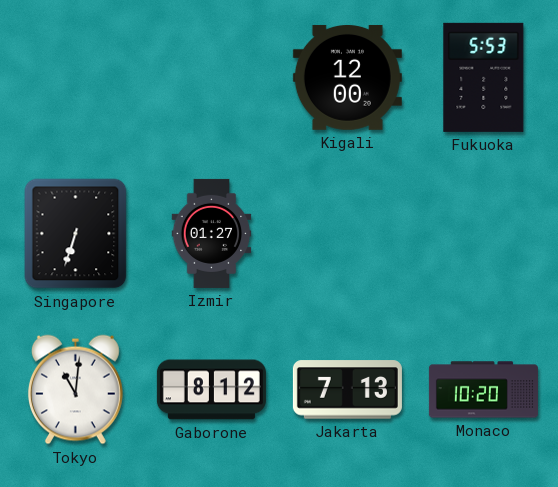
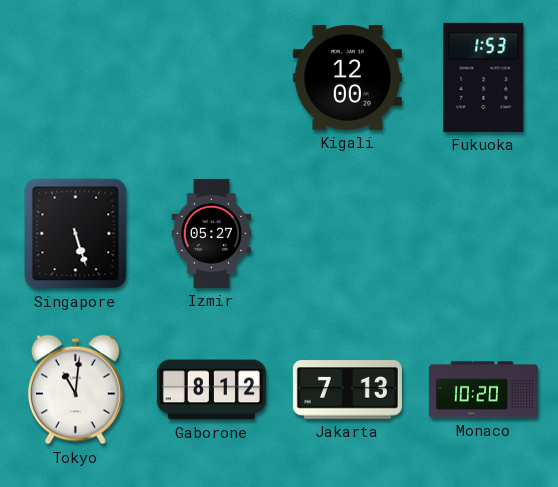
Fukuoka: 5:53 -> 1:53 (484, 77)
Singapore: 6:33 -> 5:27 (76, 234)
Izmir: 01:27 -> 05:27 (212, 233)
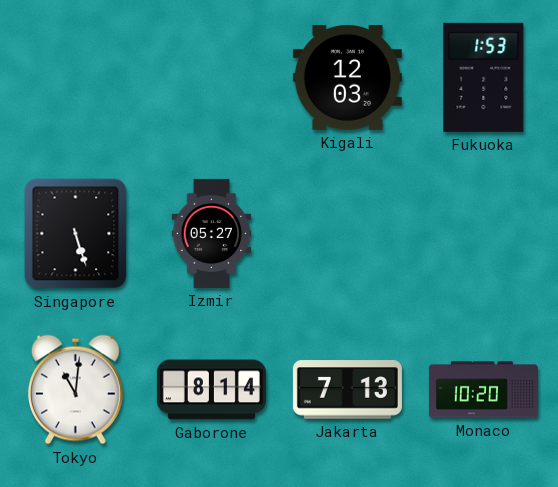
Kigali: 12:00 -> 12:03 (347, 77)
Gaborone: 8:12 -> 8:14 (211, 390)
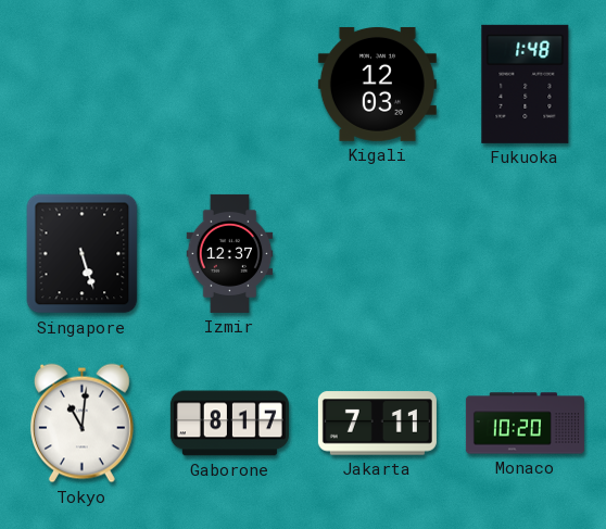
Fukuoka: 1:53 -> 1:48 (526, 84)
Izmir: 05:27 -> 12:37 (230, 253)
Gaborone: 8:14 -> 8:17 (229, 424)
Jakarta: 7:13 -> 7:11 (377, 424)
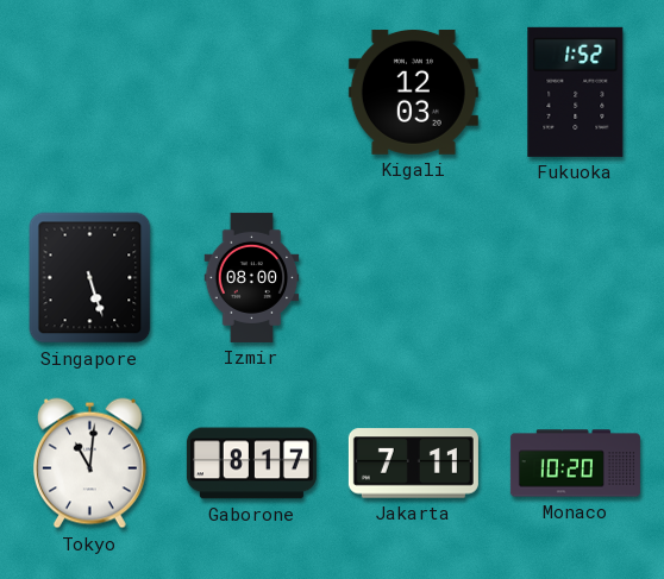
Fukuoka: 1:48 -> 1:52 (576, 92)
Izmir: 12:37 -> 08:00 (252, 277)
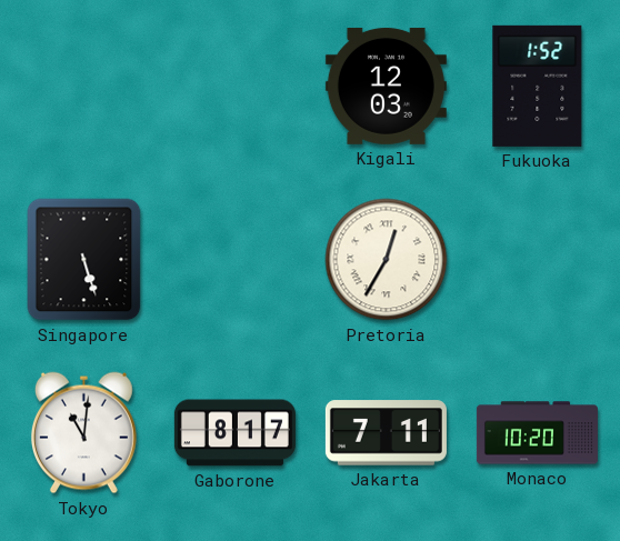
Izmir: 08:00 -> none (252, 277)
Pretoria: none -> 12:35 (387, 260)
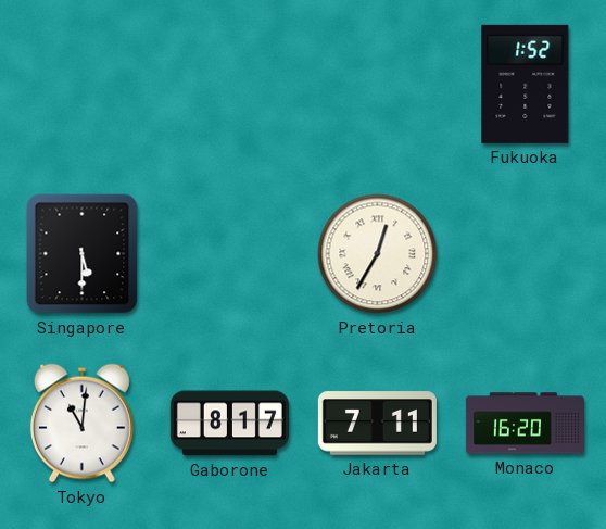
Kigali: 12:03 -> none (386, 86)
Singapore: 5:27 -> 5:30 (83, 254)
Monaco: 10:20 -> 16:20 (525, 424)
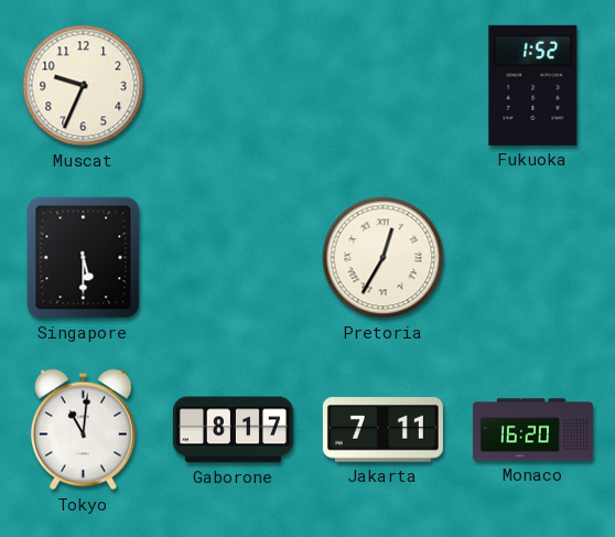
Muscat: none -> 9:34 (84, 86)
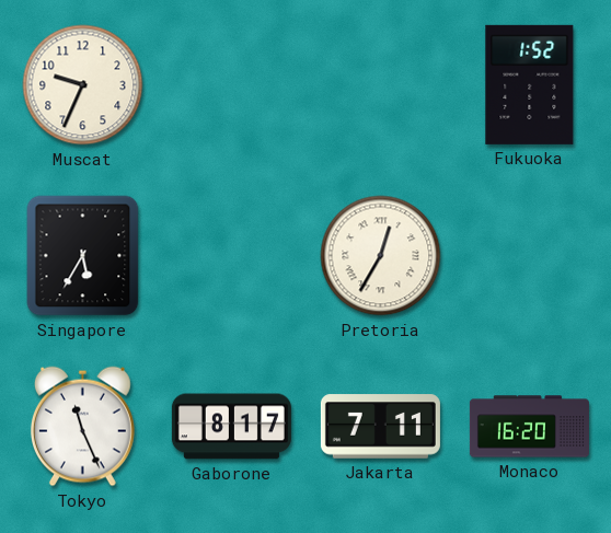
Singapore: 5:30 -> 5:35 (83, 256)
Tokyo: 11:01 -> 11:26 (82, 427)
